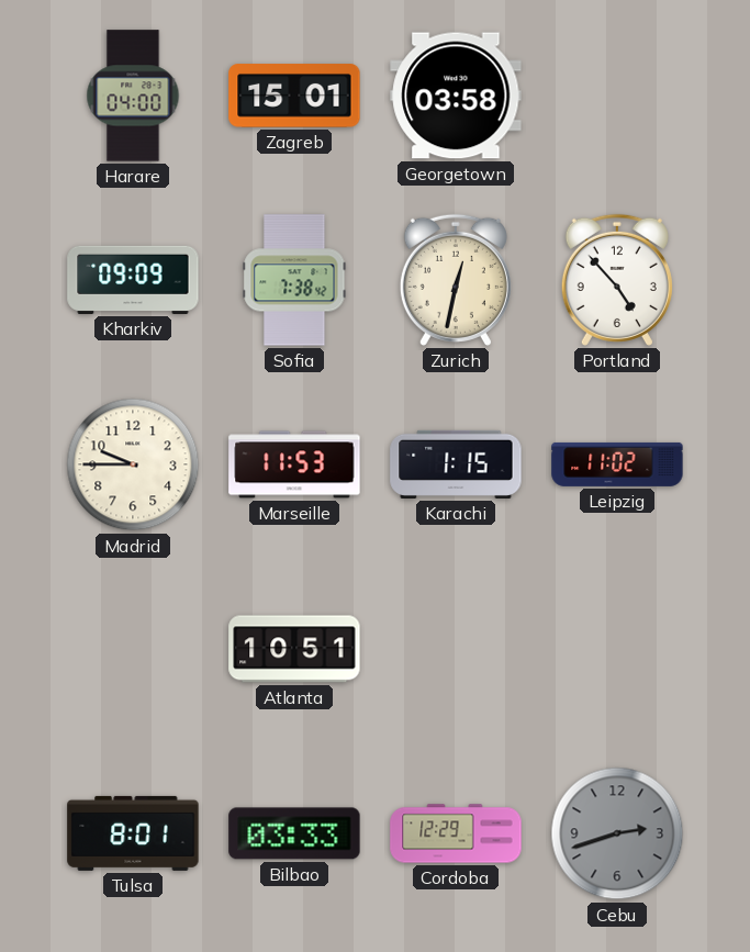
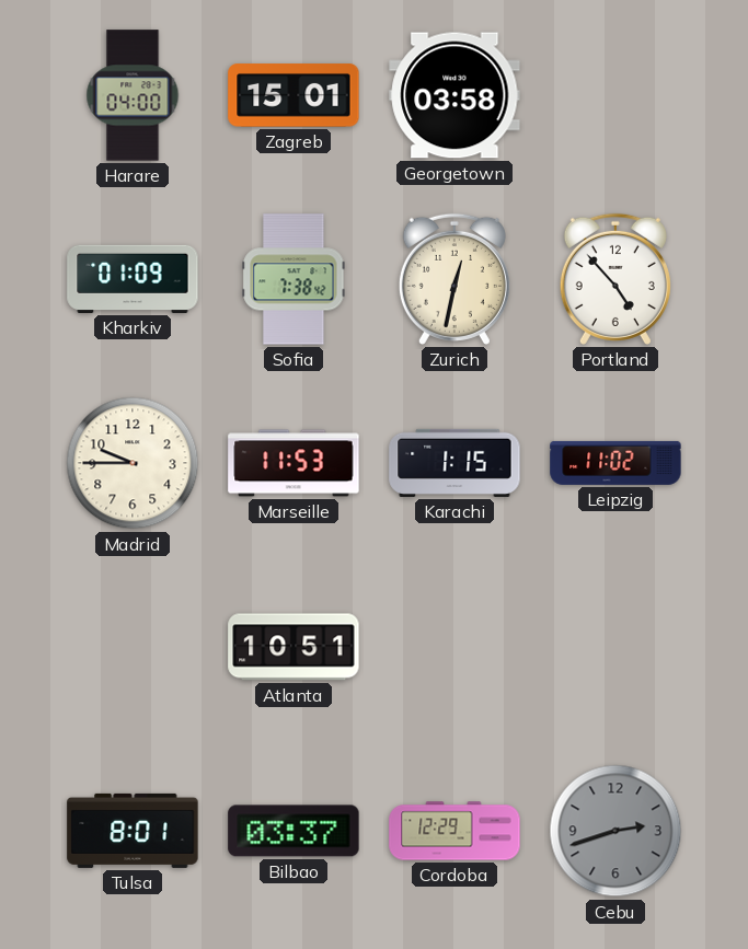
Kharkiv: 09:09 -> 01:09 (133, 279)
Bilbao: 03:33 -> 03:37 (294, 831)
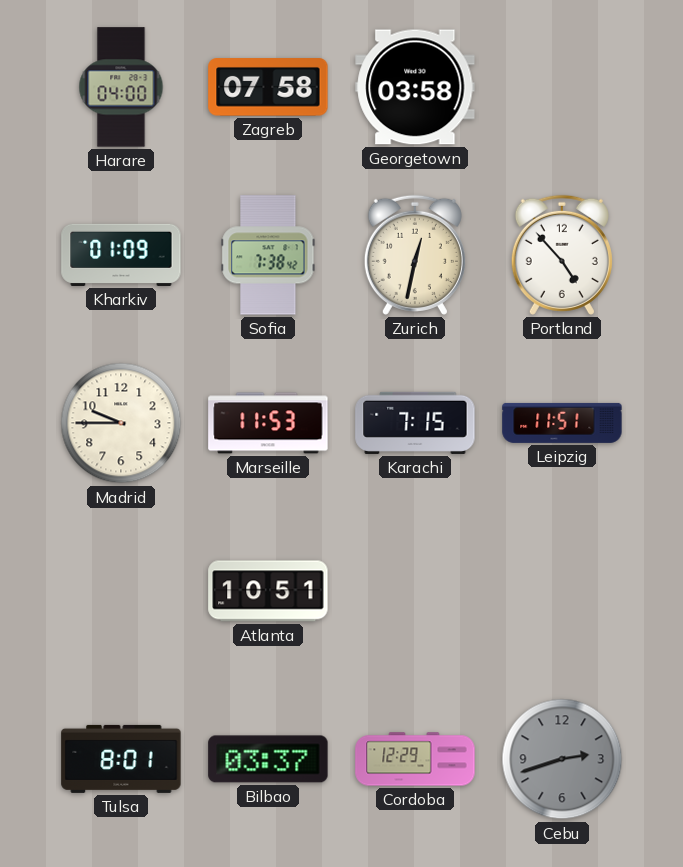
Zagreb: 15:01 -> 07:58 (268, 87)
Karachi: 1:15 -> 7:15 (415, 423)
Leipzig: 11:02 -> 11:51 (562, 423)
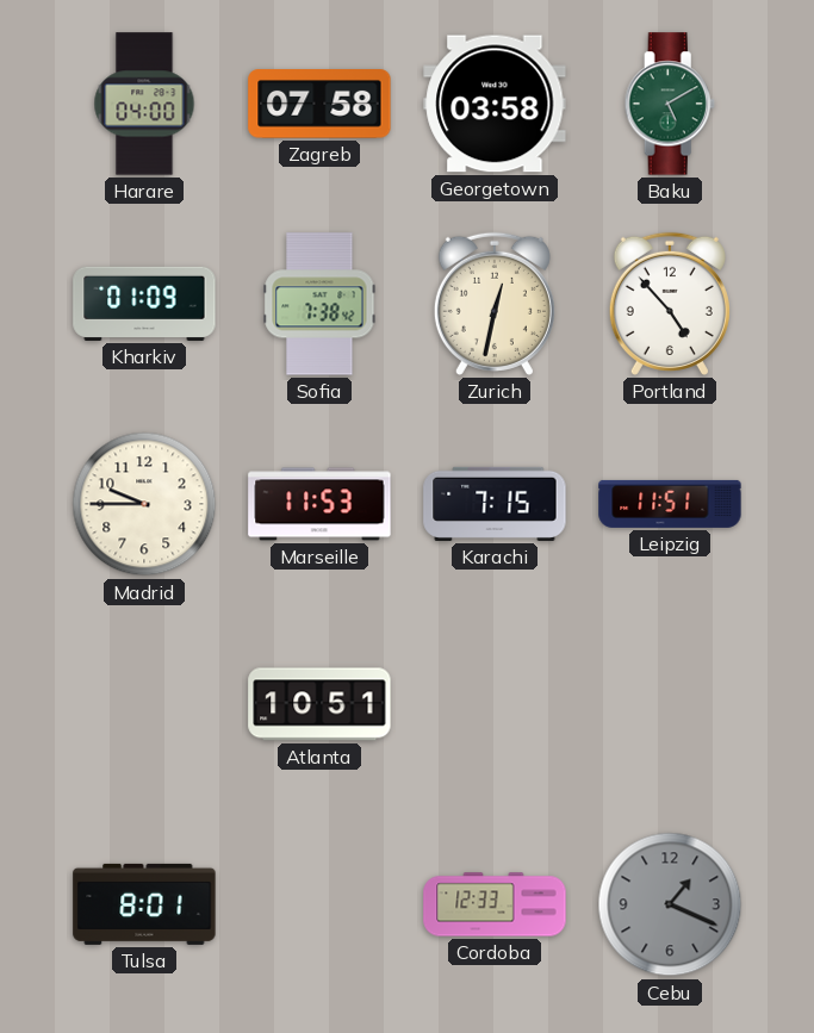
Baku: none -> 5:10 (670, 104)
Bilbao: 03:37 -> none (268, 759)
Cordoba: 12:29 -> 12:33 (495, 904)
Cebu: 2:42 -> 1:19 (670, 904)
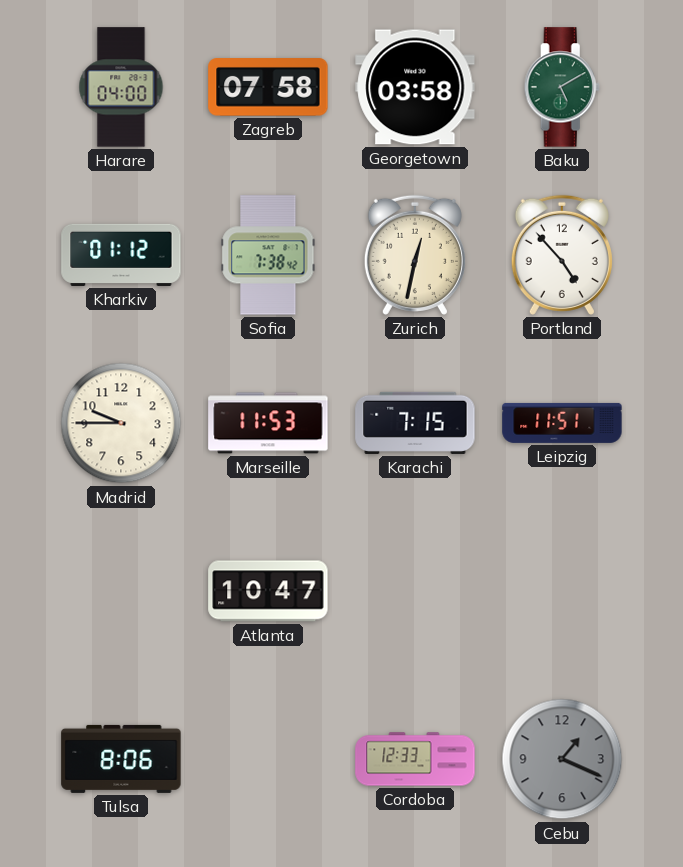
Kharkiv: 01:09 -> 01:12 (121, 255)
Atlanta: 10:51 -> 10:47 (268, 591)
Tulsa: 8:01 -> 8:06 (121, 759)
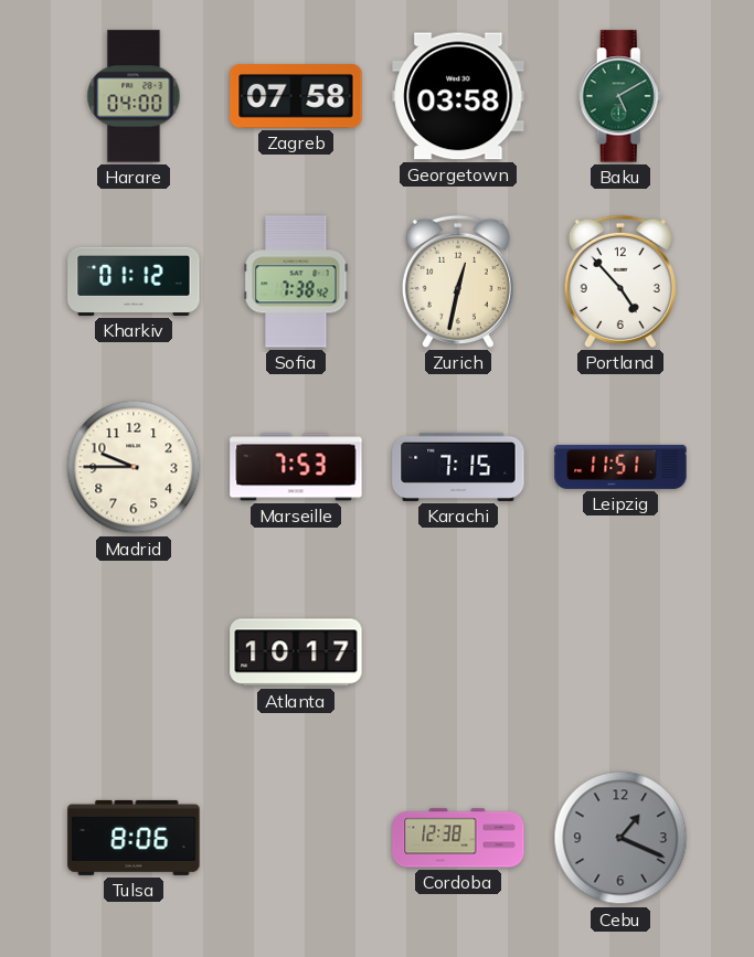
Marseille: 11:53 -> 7:53 (296, 467)
Atlanta: 10:47 -> 10:17 (296, 652)
Cordoba: 12:33 -> 12:38 (458, 838)
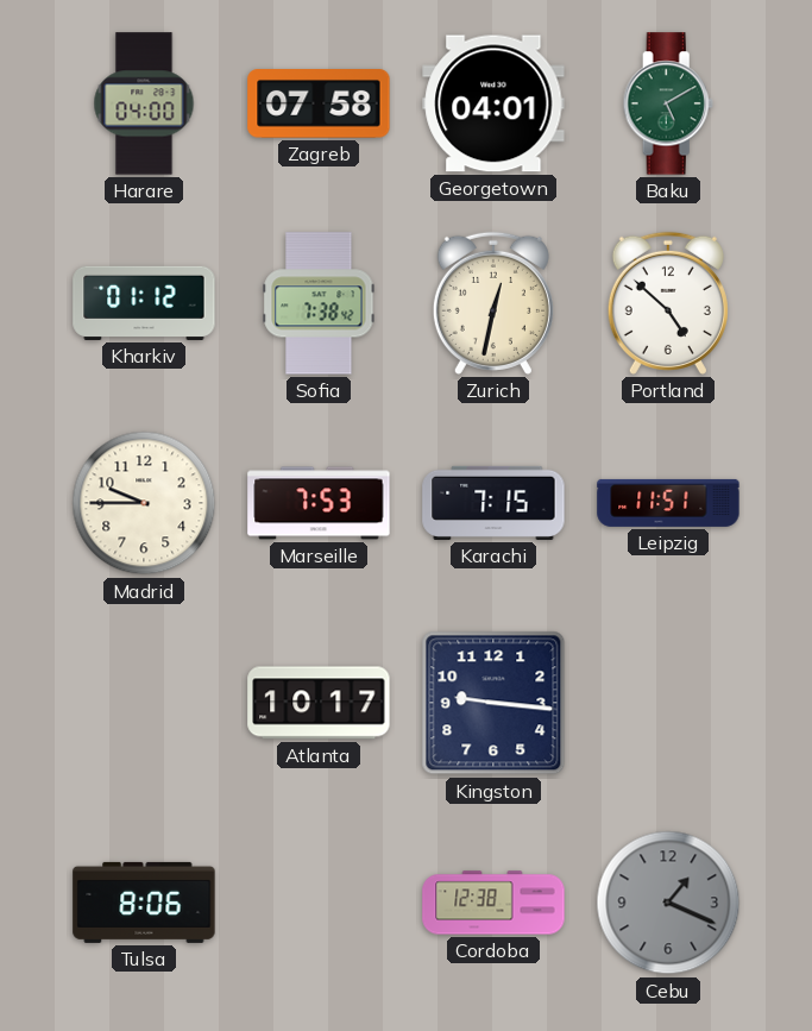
Georgetown: 03:58 -> 04:01 (493, 103)
Portland: 4:53 -> 4:52 (668, 303)
Kingston: none -> 9:16 (493, 703)
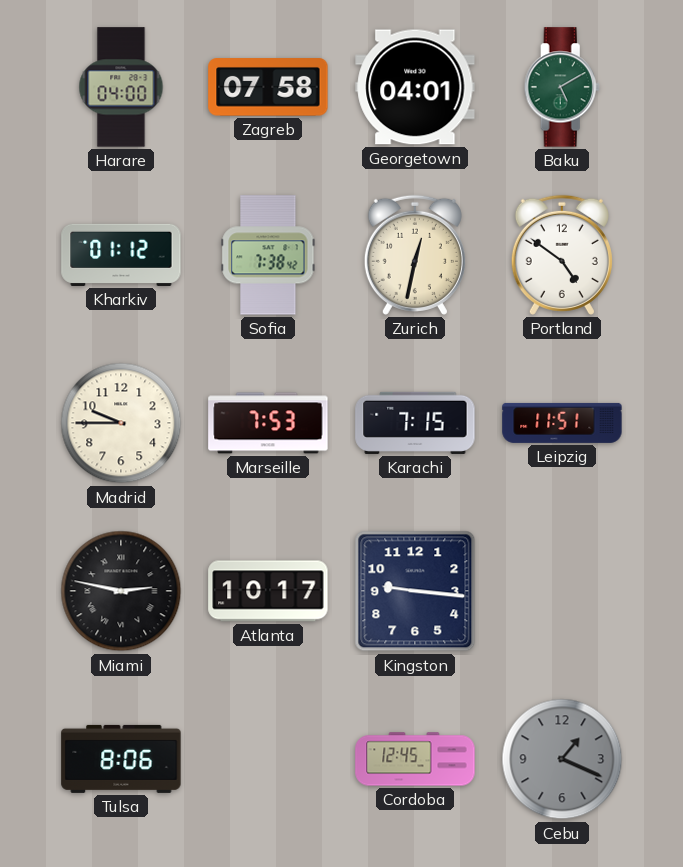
Portland: 4:52 -> 4:51 (562, 255)
Miami: none -> 2:47 (121, 591)
Cordoba: 12:38 -> 12:45 (415, 759)
